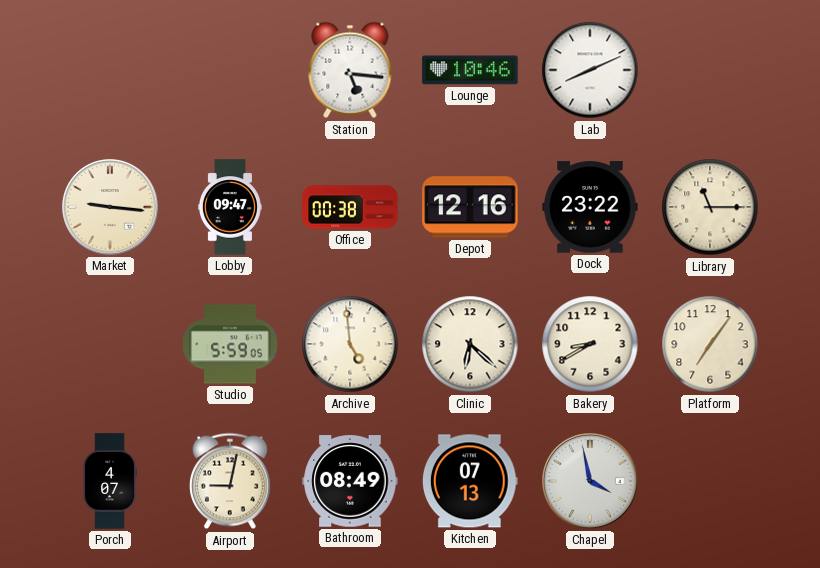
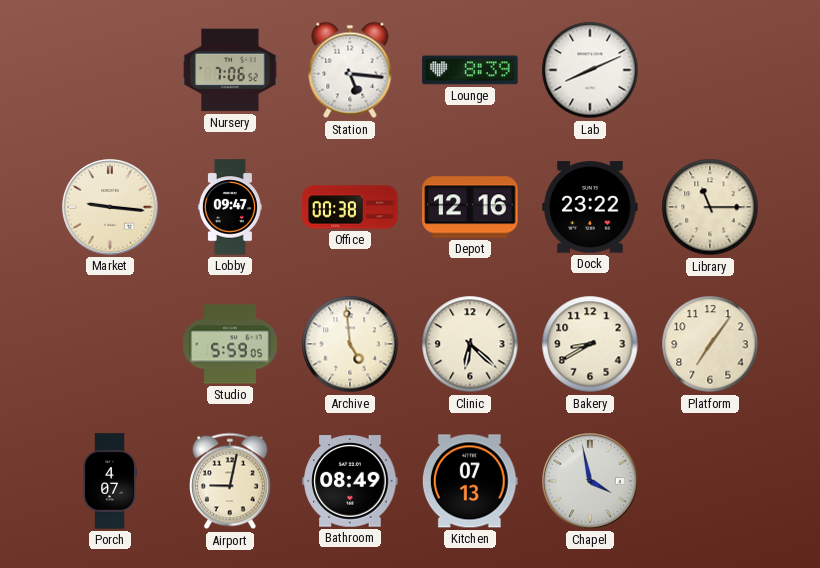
Nursery: none -> 7:06 (230, 70)
Lounge: 10:46 -> 8:39 (470, 70)
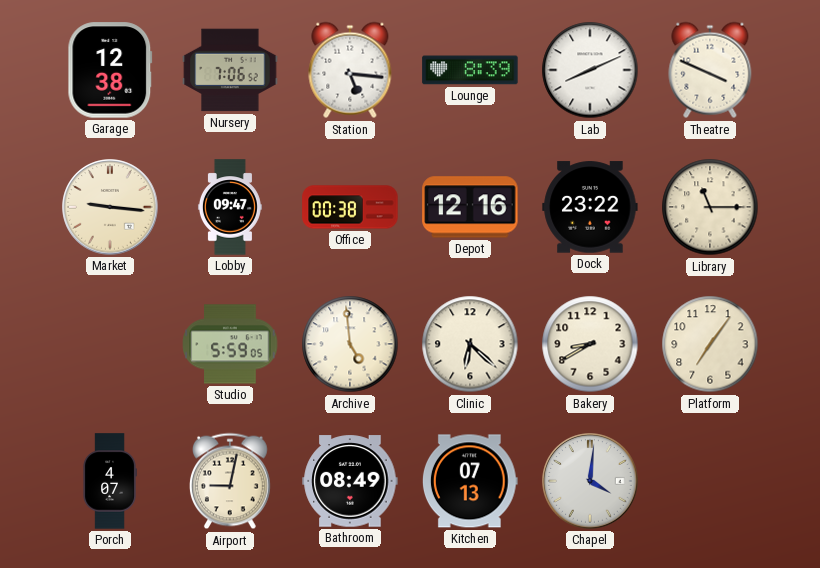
Garage: none -> 12:38 (110, 70)
Theatre: none -> 3:49 (710, 70)
Chapel: 3:58 -> 4:01 (590, 481)
